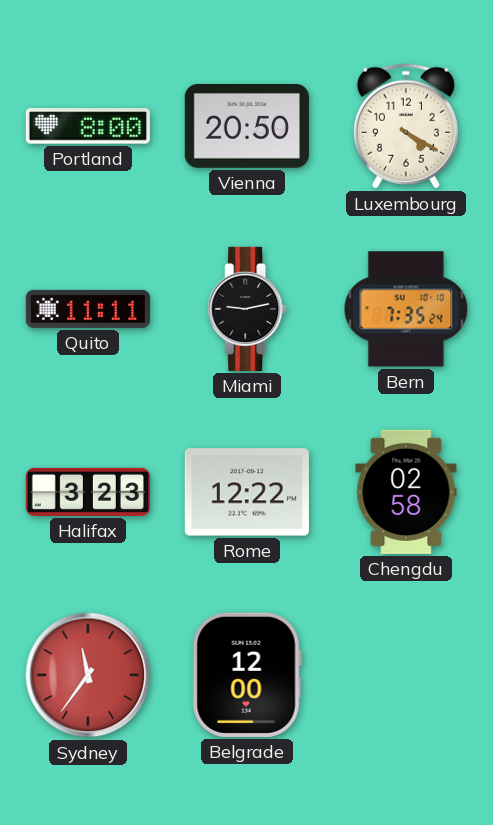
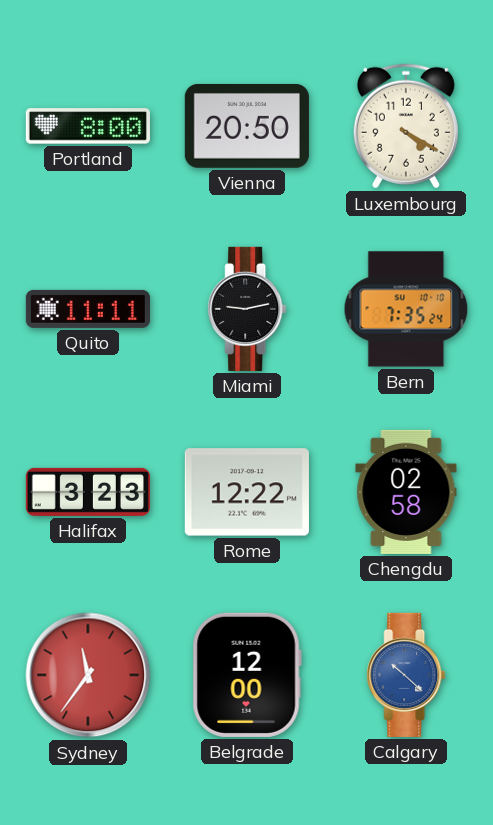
Calgary: none -> 10:22 (406, 675)
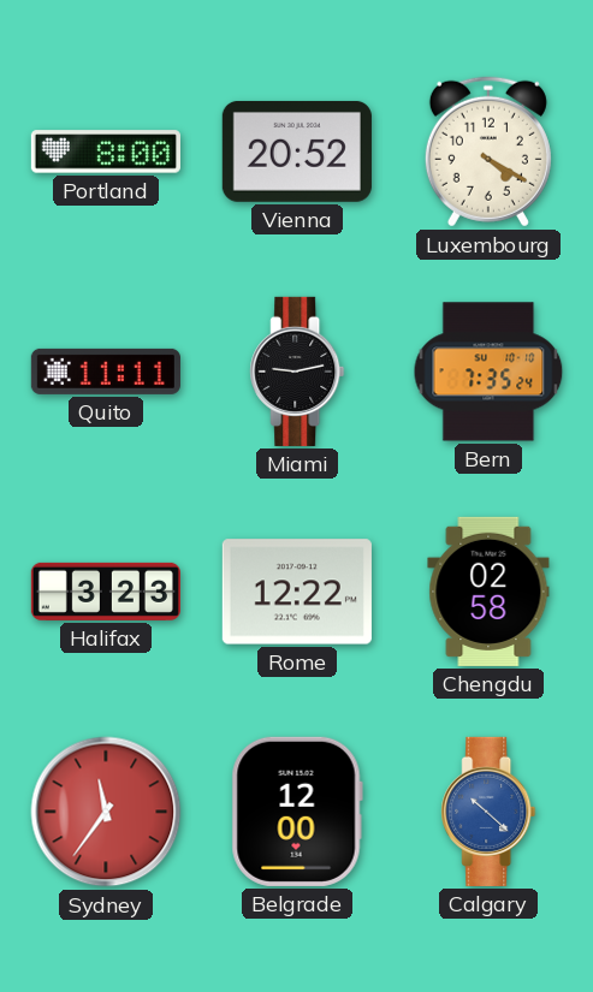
Vienna: 20:50 -> 20:52 (297, 152)
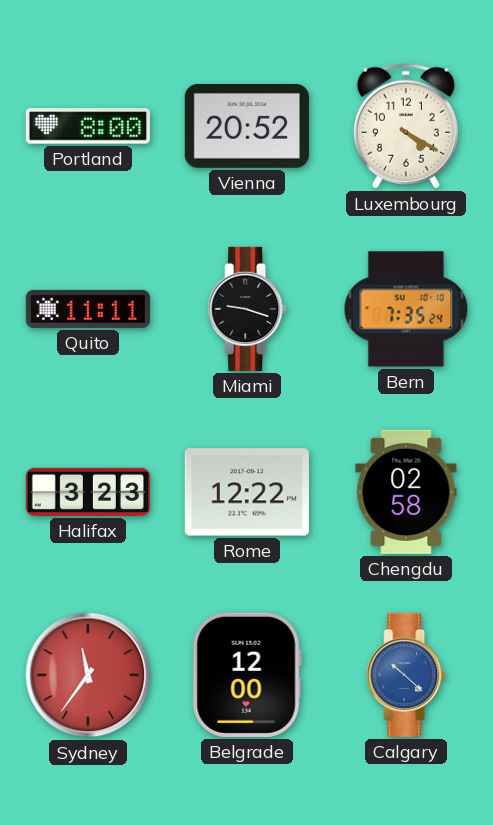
Miami: 9:13 -> 9:18 (247, 309)
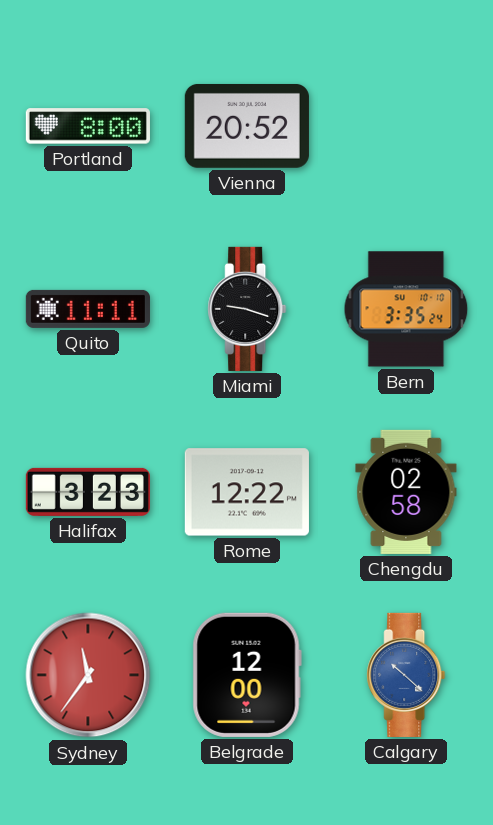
Luxembourg: 4:20 -> none (406, 126)
Bern: 7:35 -> 3:35 (406, 309)
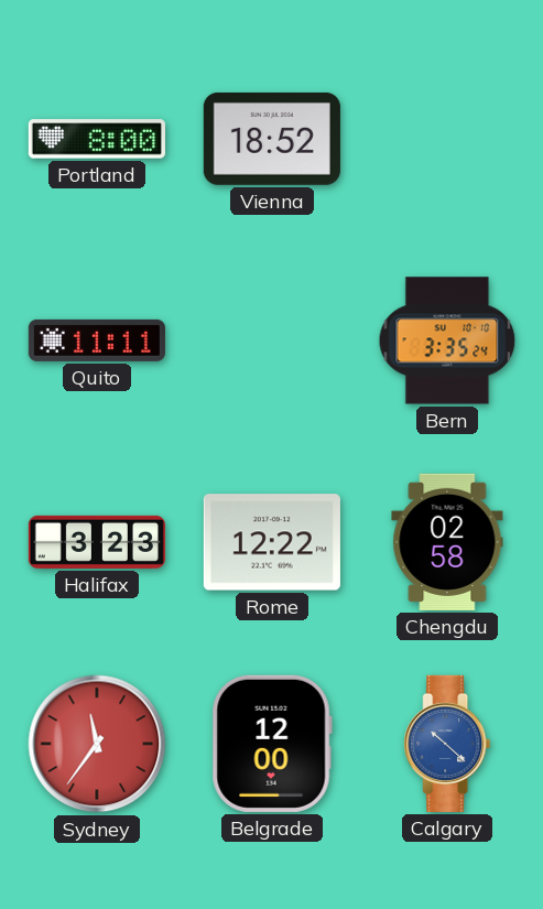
Vienna: 20:52 -> 18:52 (272, 139)
Miami: 9:18 -> none (247, 309)
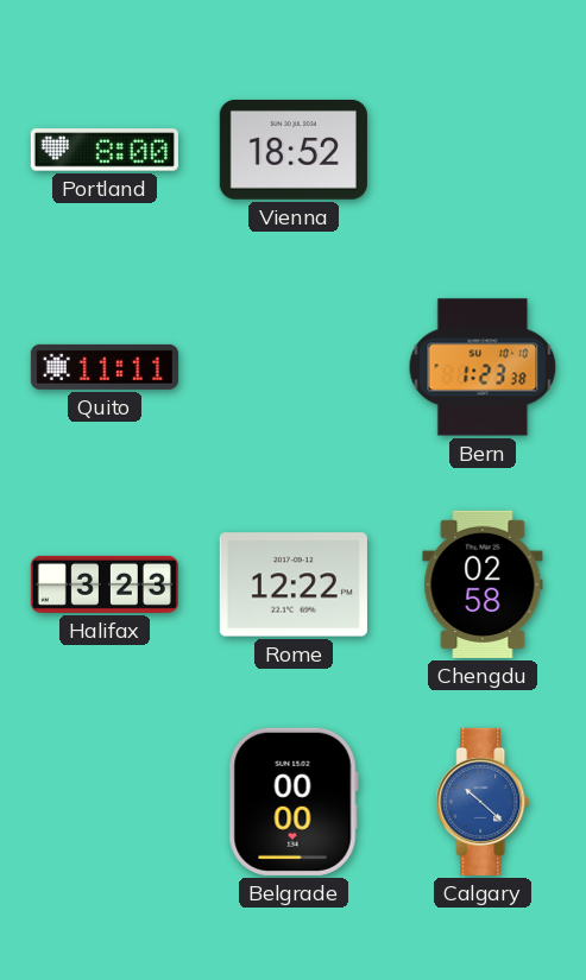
Bern: 3:35 -> 1:23 (483, 367)
Sydney: 11:36 -> none (97, 744)
Belgrade: 12:00 -> 00:00 (294, 802)
